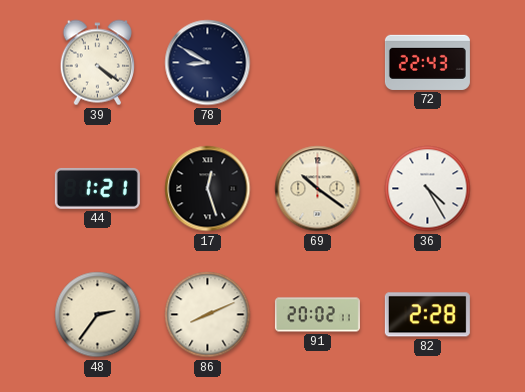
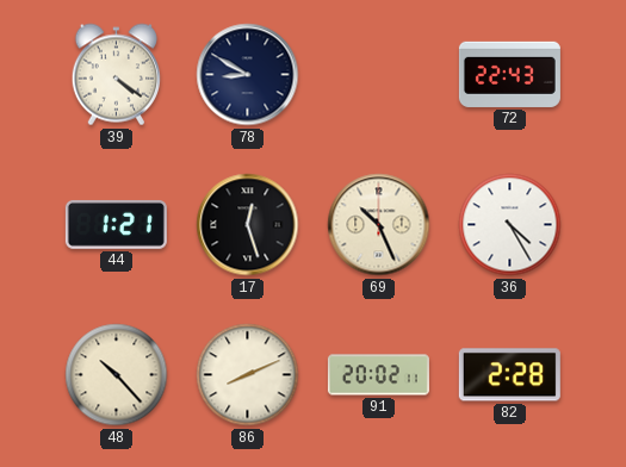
69: 10:21 -> 10:26 (379, 225)
48: 2:36 -> 10:23 (117, 375)
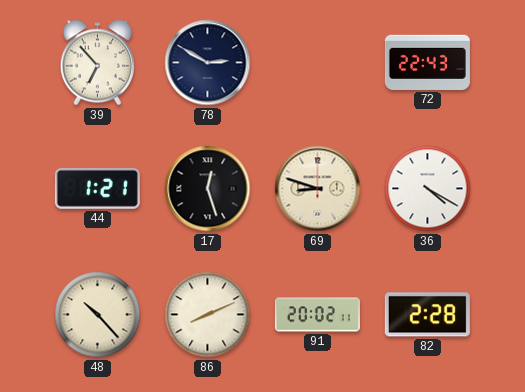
39: 4:21 -> 6:53 (97, 63)
78: 8:50 -> 2:50 (208, 63)
69: 10:26 -> 8:48 (318, 189)
36: 4:25 -> 4:20 (428, 189)
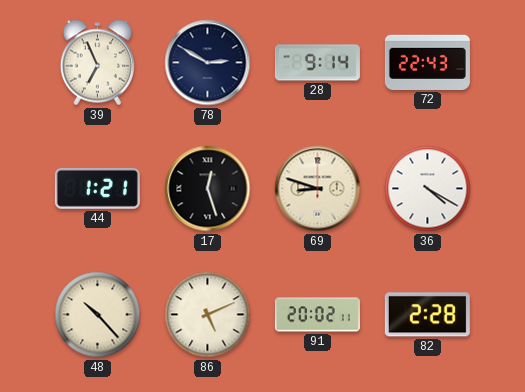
39: 6:53 -> 6:56 (97, 63)
28: none -> 9:14 (317, 63)
86: 8:11 -> 5:11 (208, 315)
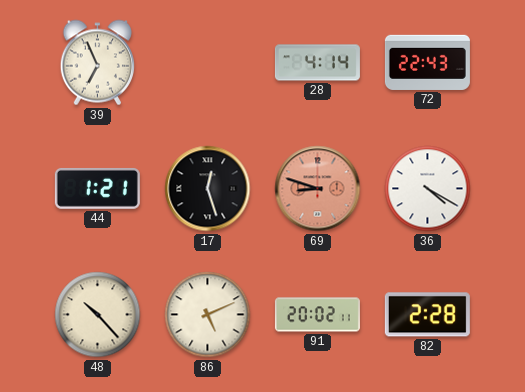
78: 2:50 -> none (208, 63)
28: 9:14 -> 4:14 (317, 63)
69 dial: cream -> salmon (318, 189)
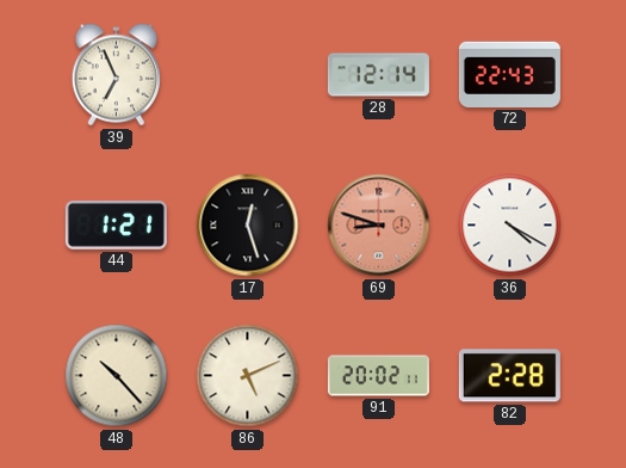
28: 4:14 -> 12:14 (378, 75)
